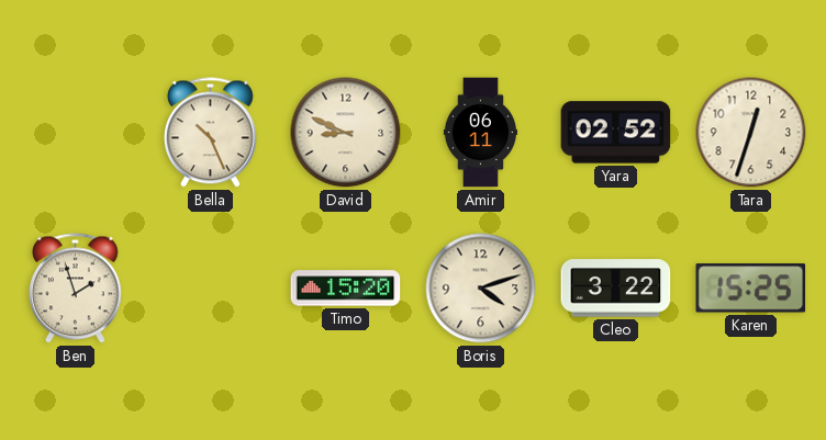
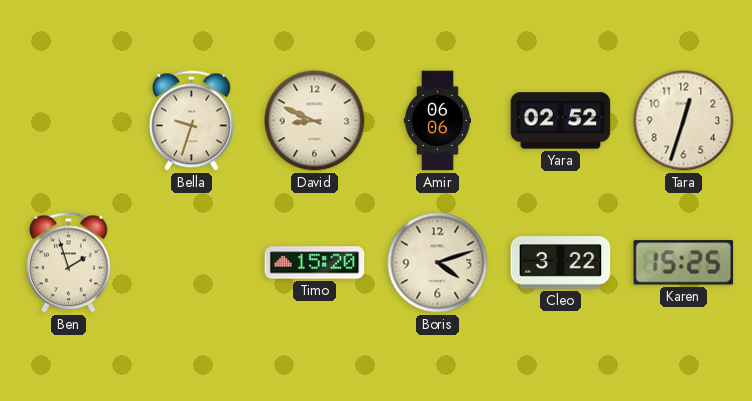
Bella: 10:26 -> 9:33 (191, 121)
Amir: 06:11 -> 06:06 (437, 121)
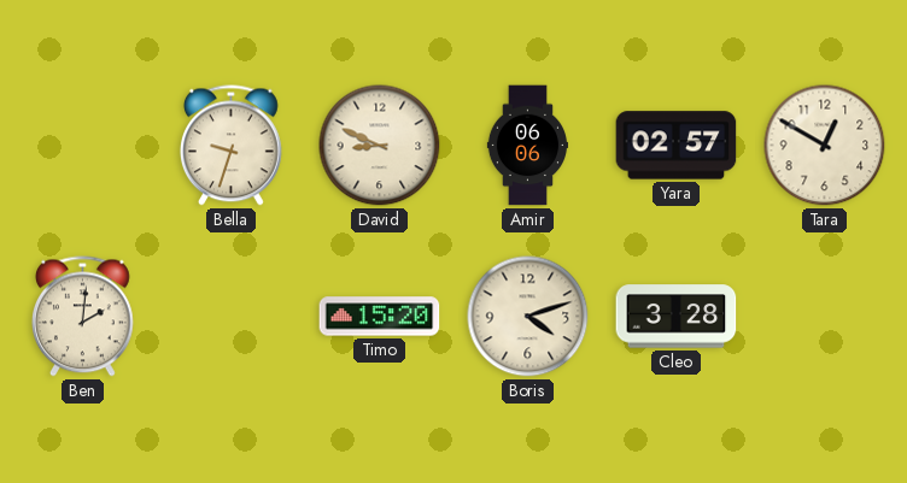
Yara: 02:52 -> 02:57 (677, 146)
Tara: 12:33 -> 12:50 (825, 146)
Ben: 1:57 -> 2:01 (82, 317)
Cleo: 3:22 -> 3:28 (677, 317)
Karen: 15:25 -> none (684, 263)
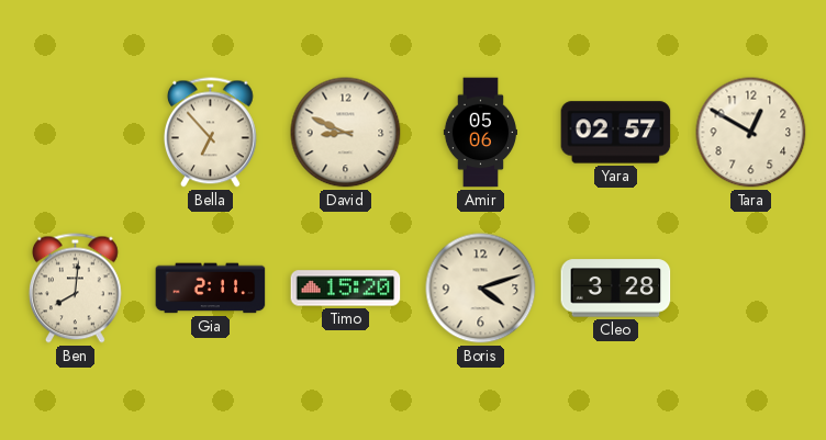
Bella: 9:33 -> 6:53 (210, 133)
Amir: 06:06 -> 05:06 (480, 133)
Ben: 2:01 -> 8:01 (75, 289)
Gia: none -> 2:11 (211, 289)
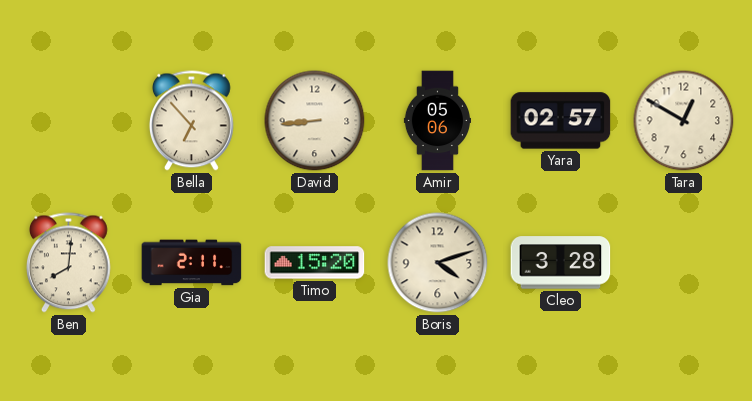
David: 8:49 -> 8:44 (315, 121)
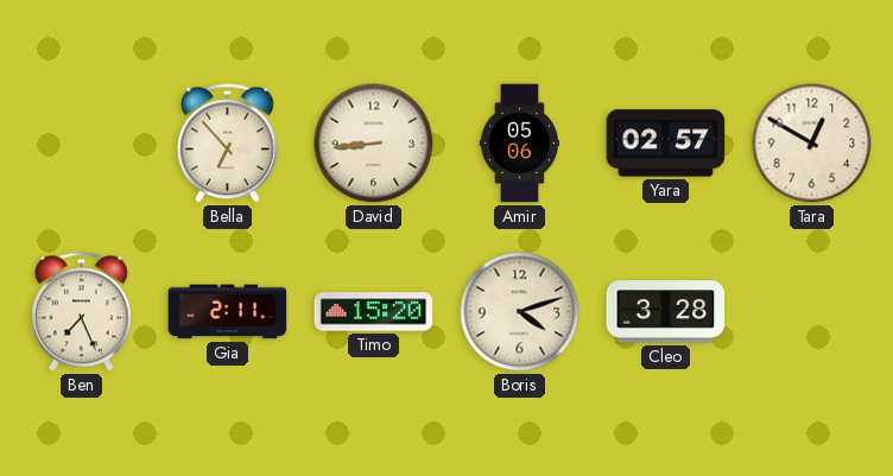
Ben: 8:01 -> 7:26 (81, 312)
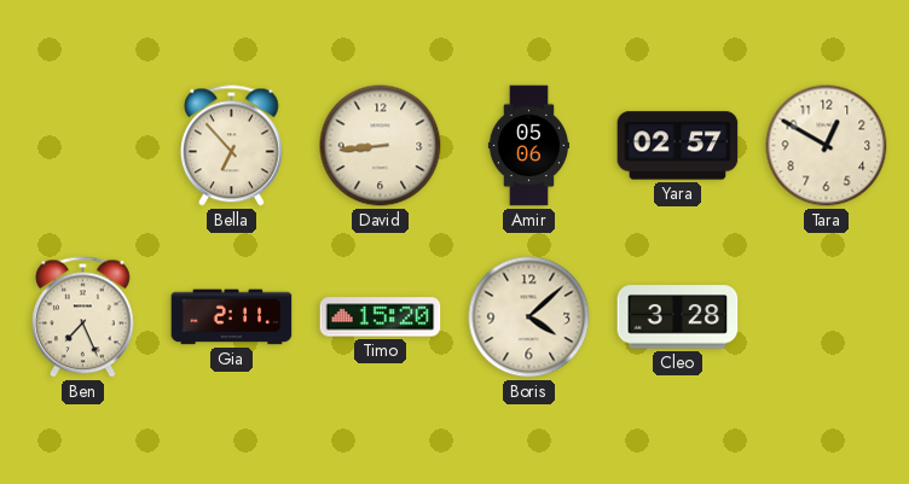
Boris: 4:12 -> 4:08 (529, 317)
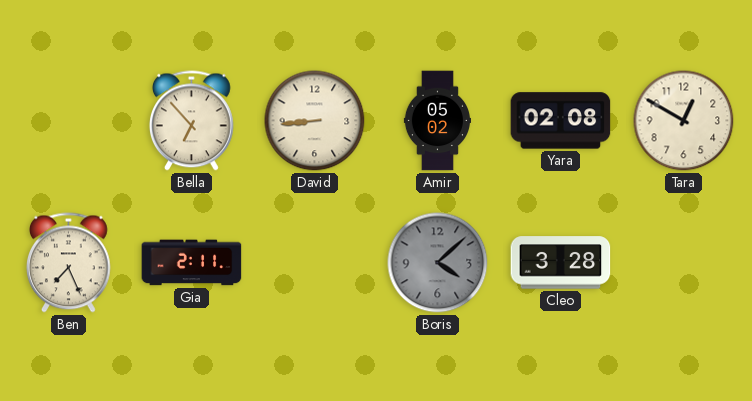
Amir: 05:06 -> 05:02 (437, 121)
Yara: 02:57 -> 02:08 (561, 121)
Timo: 15:20 -> none (381, 317)
Boris dial: cream -> grey (438, 263)
